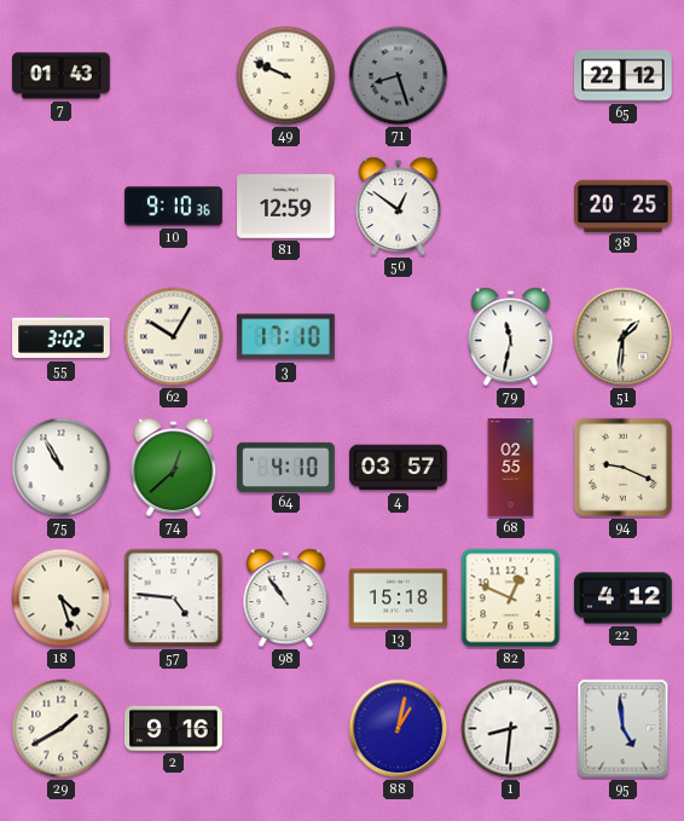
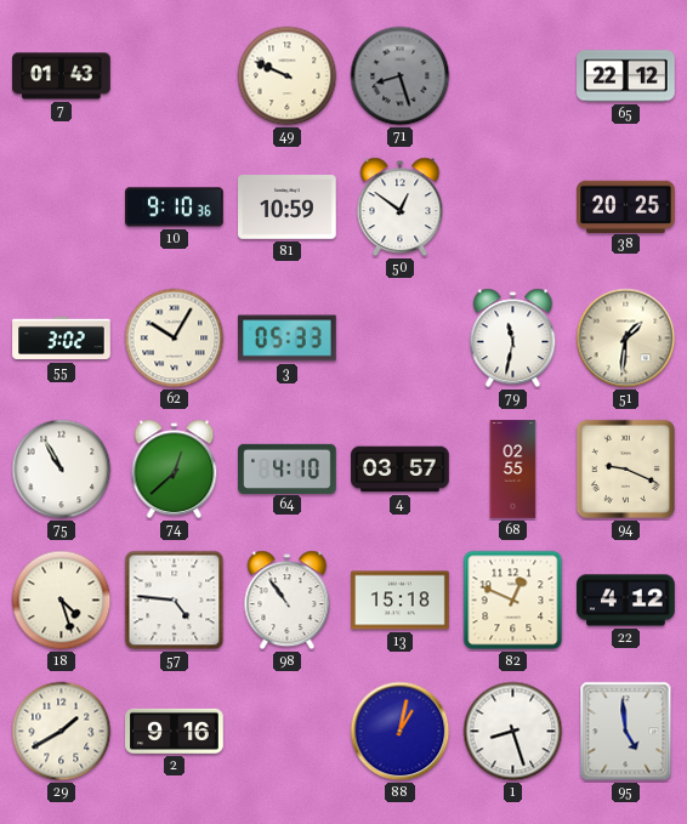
81: 12:59 -> 10:59 (288, 208)
3: 17:10 -> 05:33 (288, 339)
1: 8:31 -> 8:27 (513, 732)
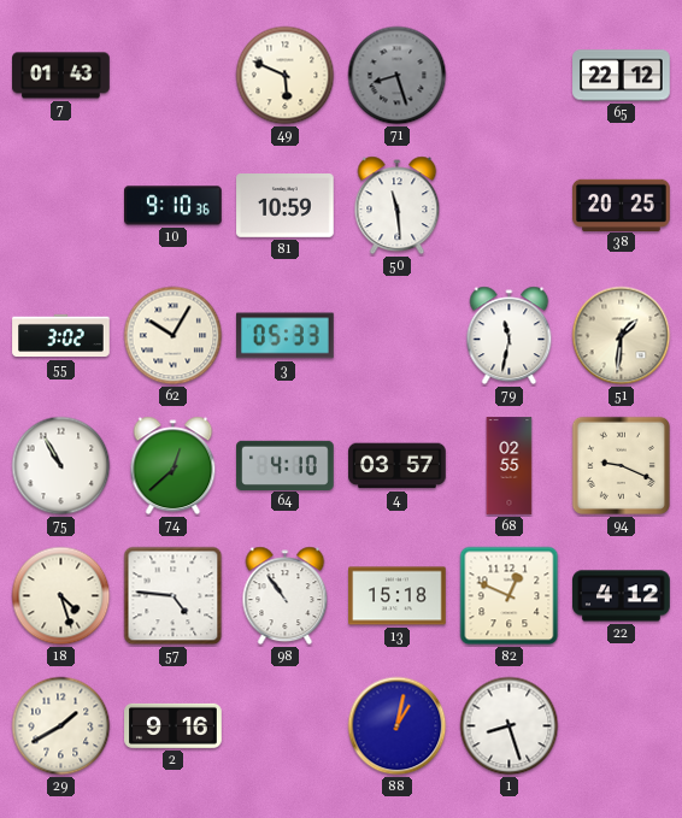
49: 9:49 -> 5:49 (286, 76)
50: 12:51 -> 11:29 (398, 206)
95: 4:59 -> none (626, 732)
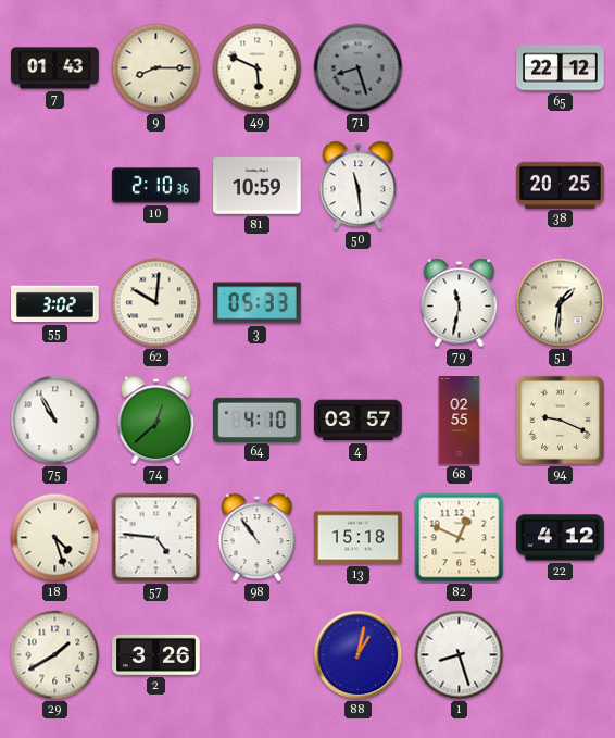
9: none -> 8:15 (156, 68)
10: 9:10 -> 2:10 (156, 186)
62: 10:05 -> 10:01 (156, 303)
2: 9:16 -> 3:26 (156, 654)
